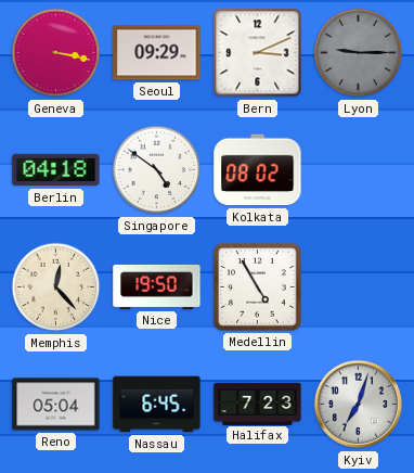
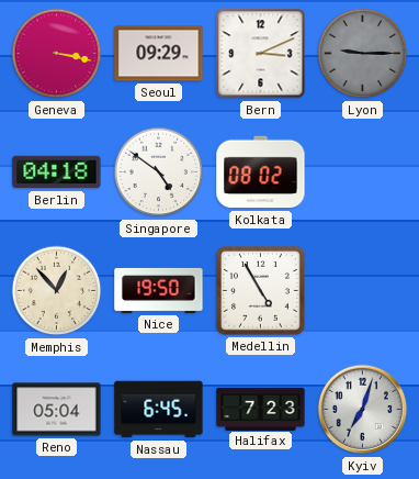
Memphis: 12:23 -> 12:53 (57, 291)
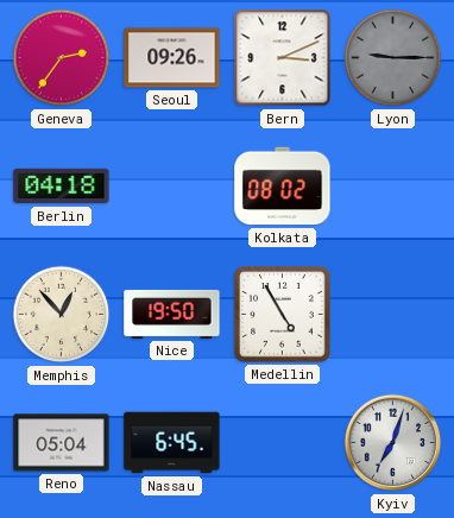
Geneva: 3:17 -> 2:36 (62, 58)
Seoul: 09:29 -> 09:26 (172, 58)
Singapore: 4:51 -> none (159, 172)
Halifax: 7:23 -> none (261, 409)
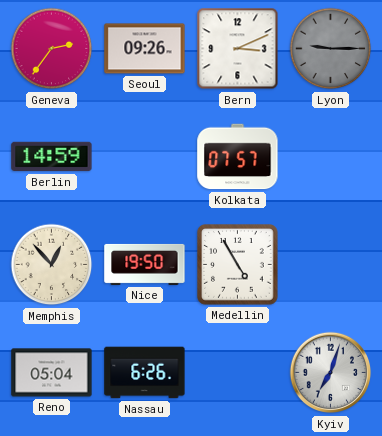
Berlin: 04:18 -> 14:59 (52, 157)
Kolkata: 08:02 -> 07:57 (238, 157)
Nassau: 6:45 -> 6:26 (145, 373)
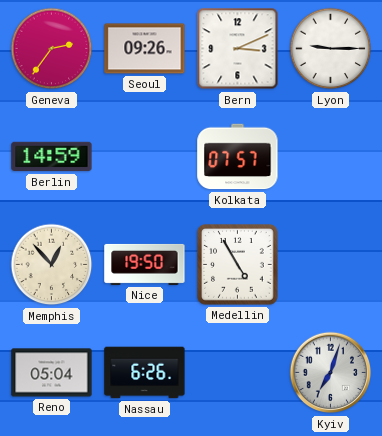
Lyon dial: grey -> white (331, 49)
